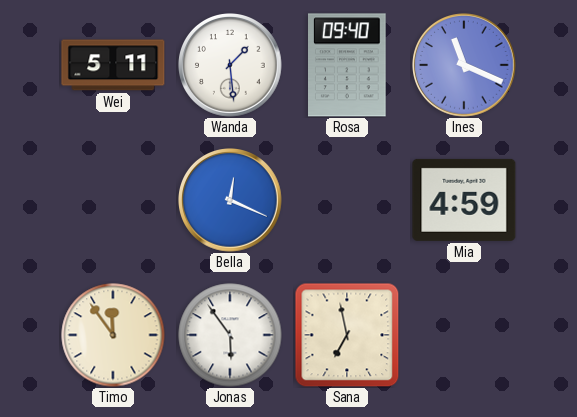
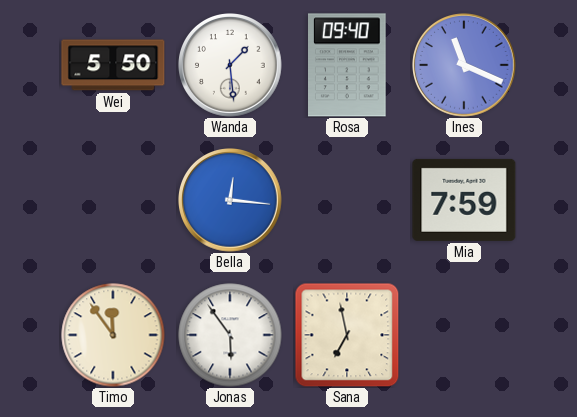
Wei: 5:11 -> 5:50 (113, 65)
Bella: 12:19 -> 12:16 (231, 201)
Mia: 4:59 -> 7:59 (464, 200)
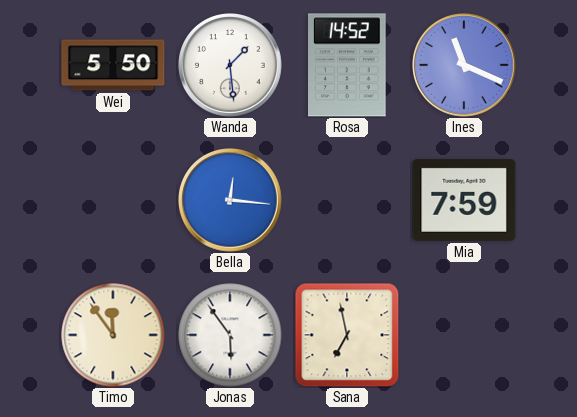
Rosa: 09:40 -> 14:52 (347, 65)
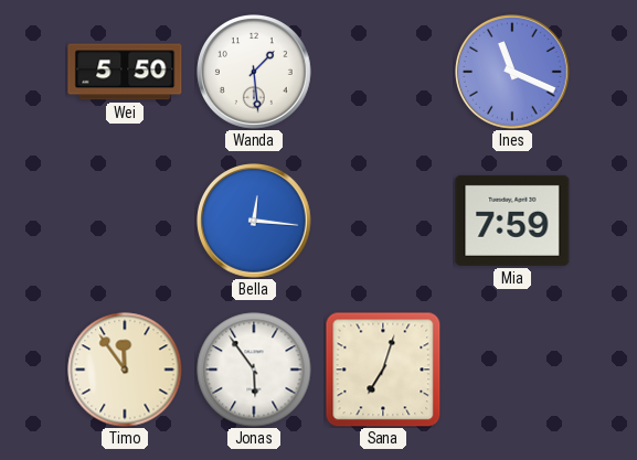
Rosa: 14:52 -> none (347, 65)
Sana: 6:58 -> 7:03 (383, 370)
